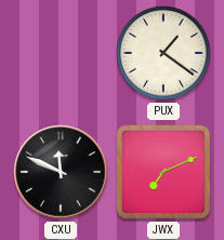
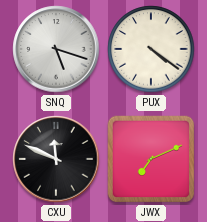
SNQ: none -> 5:18 (56, 49)
PUX: 1:21 -> 4:21 (151, 49)
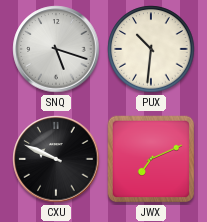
PUX: 4:21 -> 10:31 (151, 49)
CXU: 11:49 -> 9:49 (56, 159)
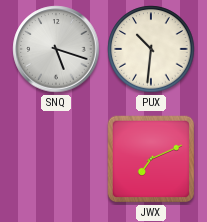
CXU: 9:49 -> none (56, 159)
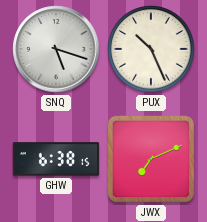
PUX: 10:31 -> 10:26 (151, 49)
GHW: none -> 6:38 (56, 159)
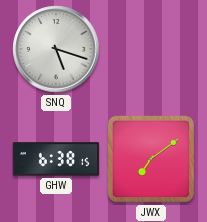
PUX: 10:26 -> none (151, 49)
JWX: 7:11 -> 7:09 (151, 159)
